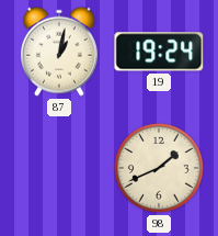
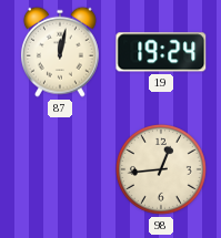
87: 1:02 -> 12:02 (60, 52)
98: 1:41 -> 12:44 (162, 170)
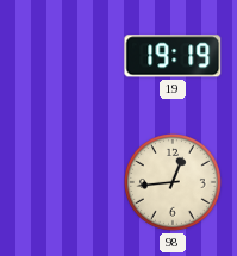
87: 12:02 -> none (60, 52)
19: 19:24 -> 19:19 (173, 56)
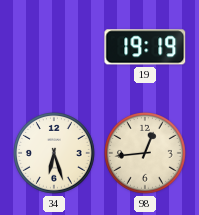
34: none -> 6:27 (55, 154)
